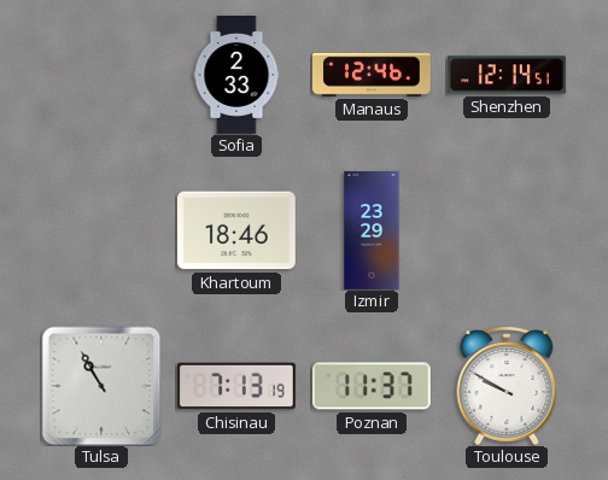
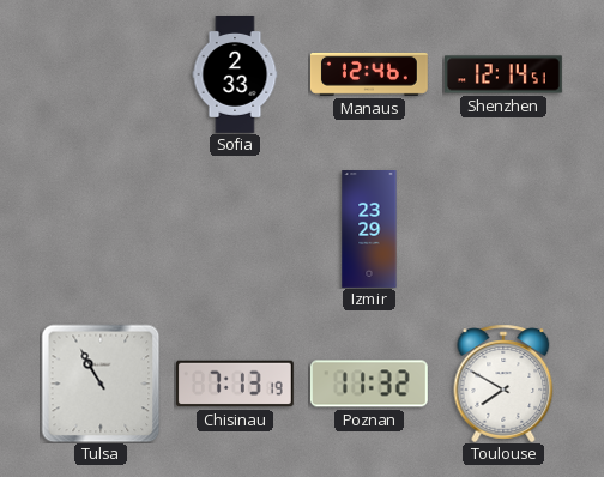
Khartoum: 18:46 -> none (236, 230)
Poznan: 11:37 -> 11:32 (369, 384)
Toulouse: 9:50 -> 7:50 (503, 384)
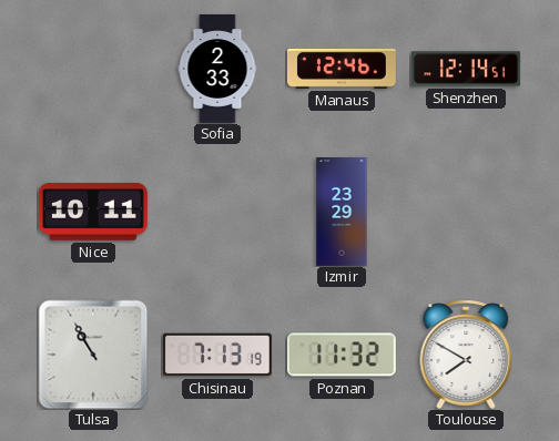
Nice: none -> 10:11 (93, 212)
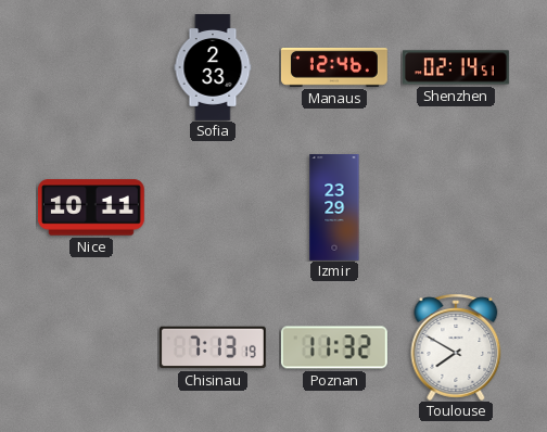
Shenzhen: 12:14 -> 02:14 (456, 67)
Tulsa: 10:55 -> none (93, 355)
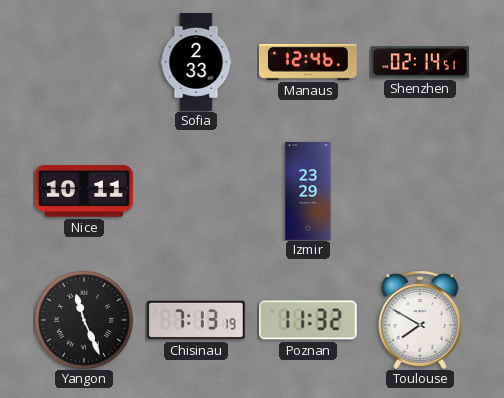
Yangon: none -> 11:26 (84, 320)
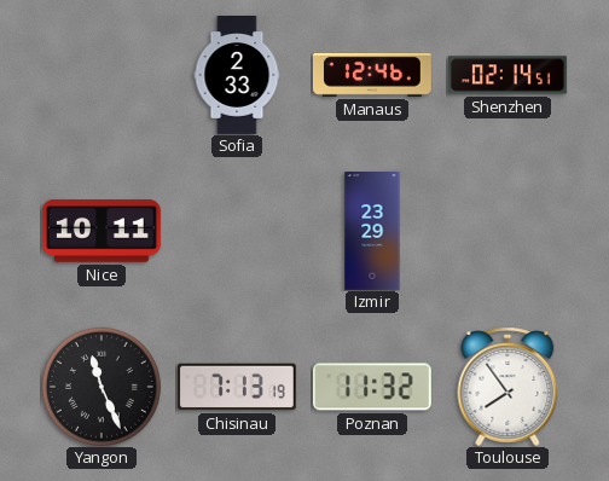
Toulouse: 7:50 -> 7:54 (507, 387)
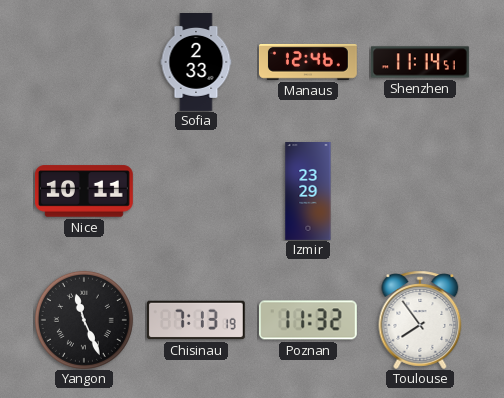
Shenzhen: 02:14 -> 11:14 (420, 62)
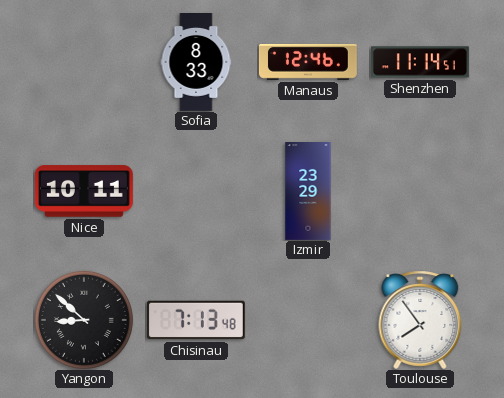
Sofia: 2:33 -> 8:33 (196, 63)
Yangon: 11:26 -> 8:52 (84, 320)
Chisinau: 7:13:19 -> 7:13:48 (196, 320)
Poznan: 11:32 -> none (308, 320)
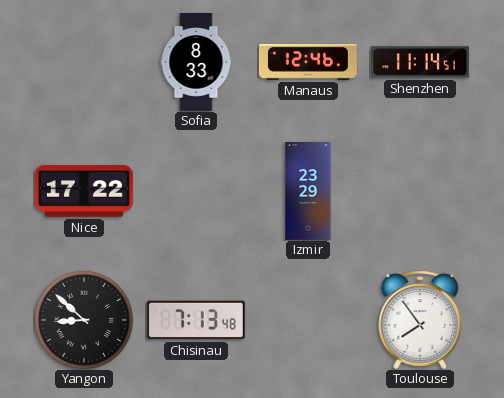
Nice: 10:11 -> 17:22 (84, 191)
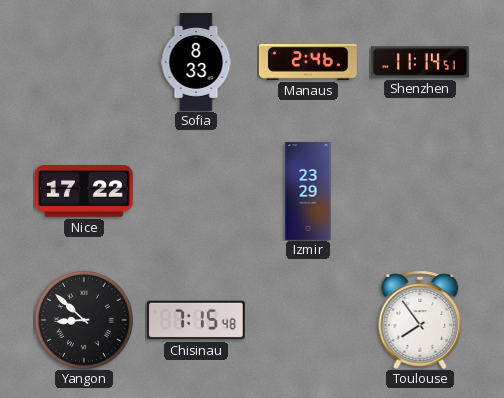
Manaus: 12:46 -> 2:46 (308, 62)
Chisinau: 7:13 -> 7:15 (196, 320)
